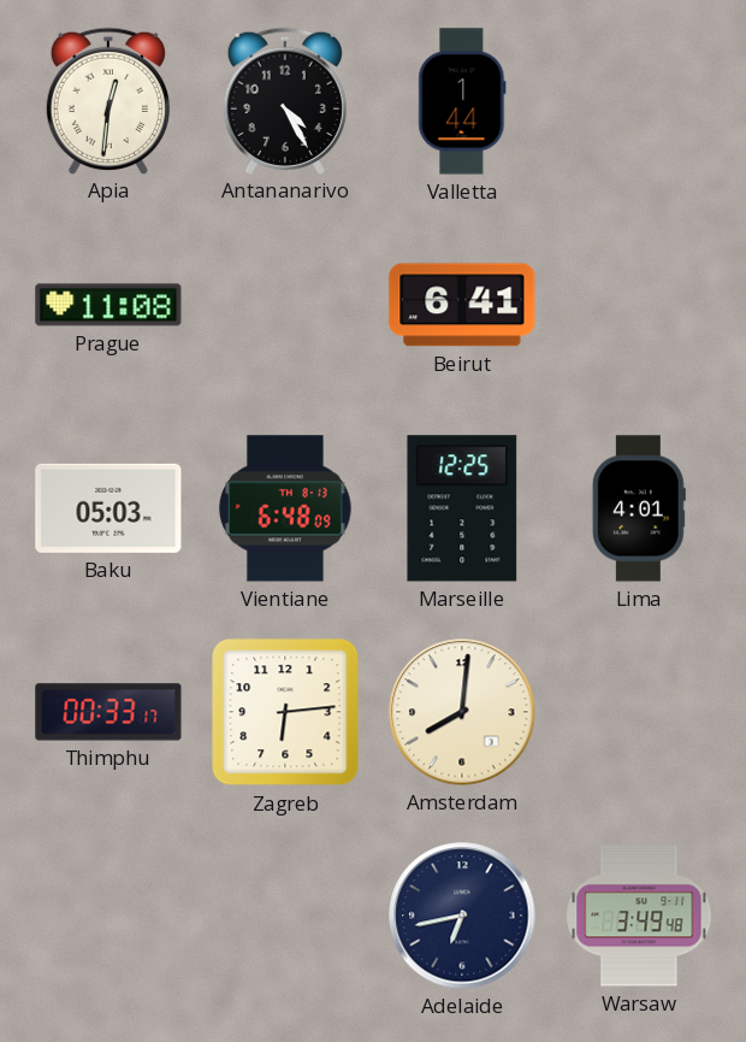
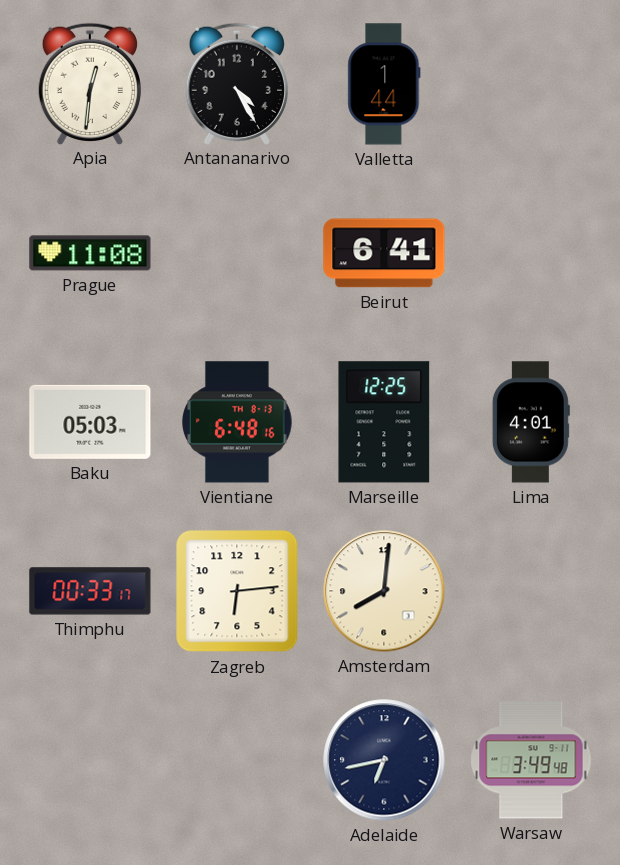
Vientiane: 6:48:09 -> 6:48:16 (238, 422)
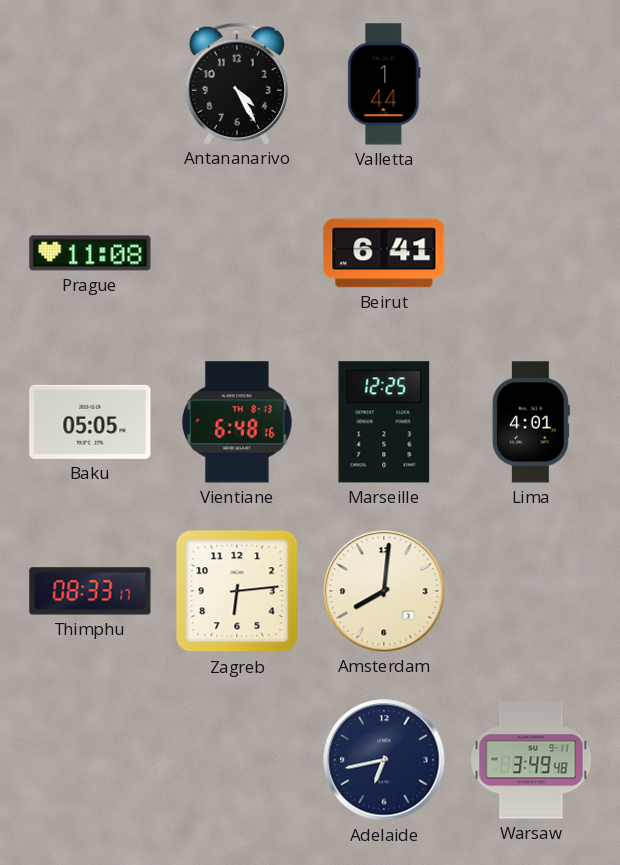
Apia: 12:31 -> none (90, 83)
Baku: 05:03 -> 05:05 (90, 422)
Thimphu: 00:33 -> 08:33 (90, 591)
